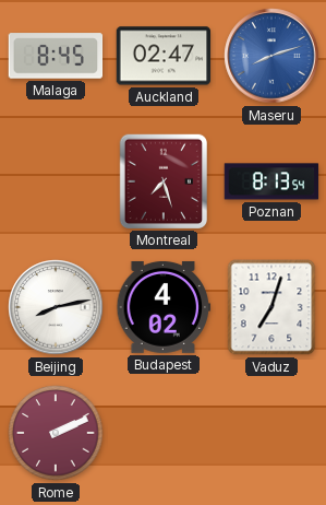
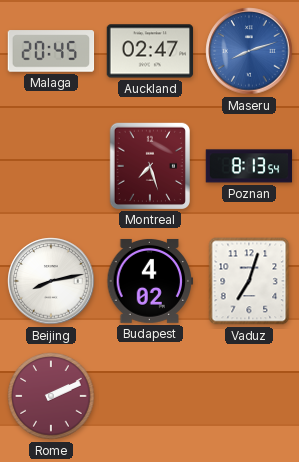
Malaga: 8:45 -> 20:45 (51, 51)
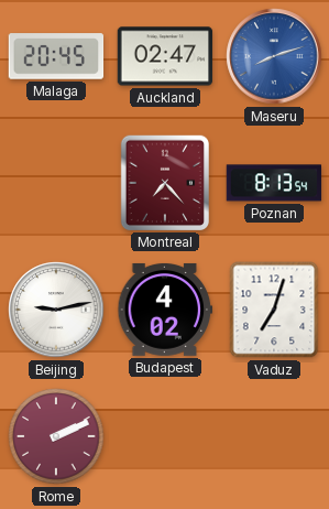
Montreal: 7:27 -> 7:23 (164, 182)
Beijing: 8:13 -> 9:13 (56, 310)
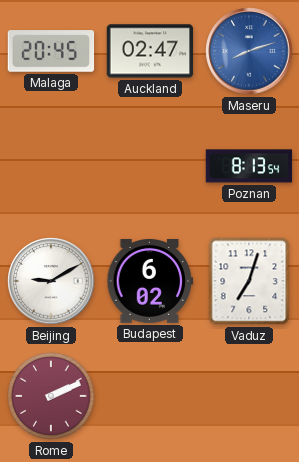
Montreal: 7:23 -> none (164, 182)
Beijing: 9:13 -> 9:10 (51, 281)
Budapest: 4:02 -> 6:02 (150, 281)
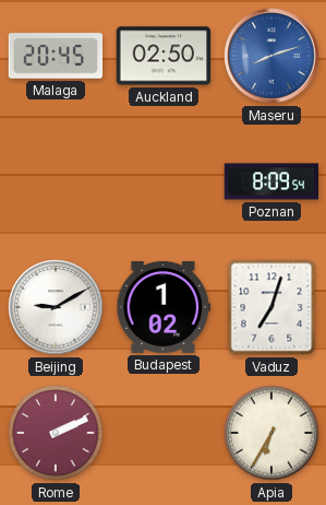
Auckland: 02:47 -> 02:50 (164, 56)
Poznan: 8:13 -> 8:09 (271, 181)
Budapest: 6:02 -> 1:02 (164, 307)
Apia: none -> 6:35 (271, 433)
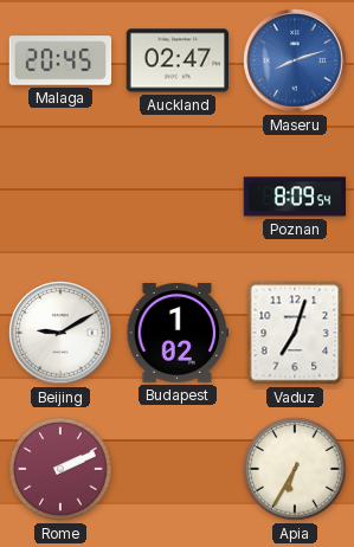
Auckland: 02:50 -> 02:47 (178, 60)
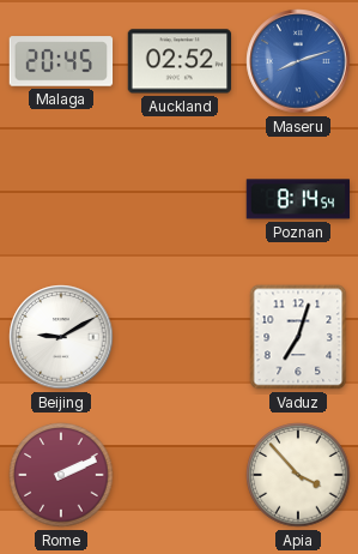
Auckland: 02:47 -> 02:52 (180, 61)
Poznan: 8:09 -> 8:14 (298, 199)
Budapest: 1:02 -> none (178, 333)
Apia: 6:35 -> 3:53 (298, 475)
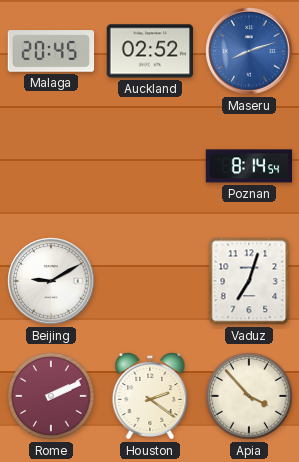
Houston: none -> 2:21 (150, 396)
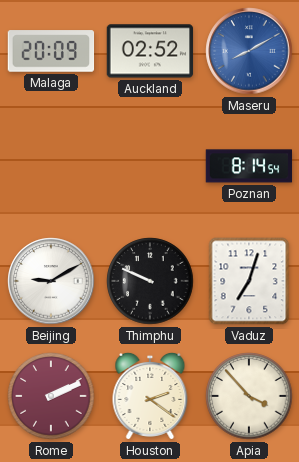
Malaga: 20:45 -> 20:09 (51, 51)
Maseru: 8:12 -> 8:10 (249, 51)
Thimphu: none -> 9:49 (150, 281)
